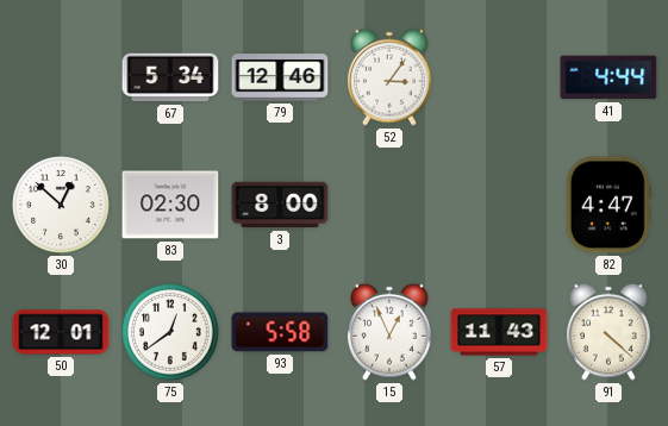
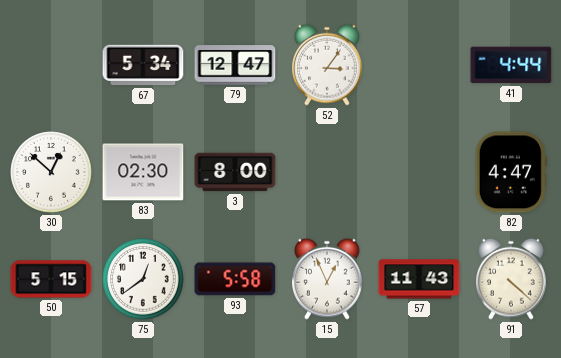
79: 12:46 -> 12:47 (235, 65)
50: 12:01 -> 5:15 (51, 279)
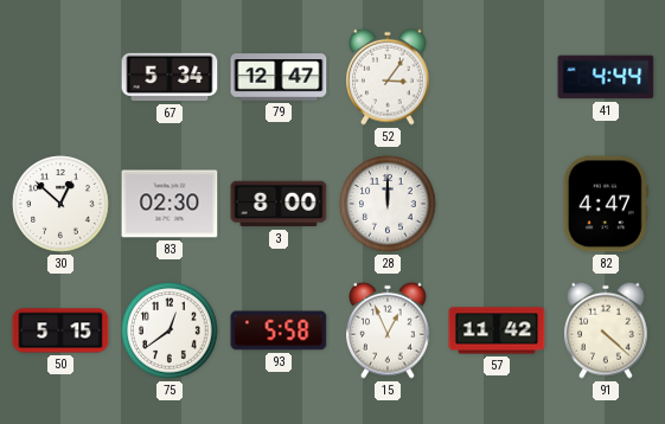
28: none -> 12:00 (388, 204)
57: 11:43 -> 11:42 (497, 330)
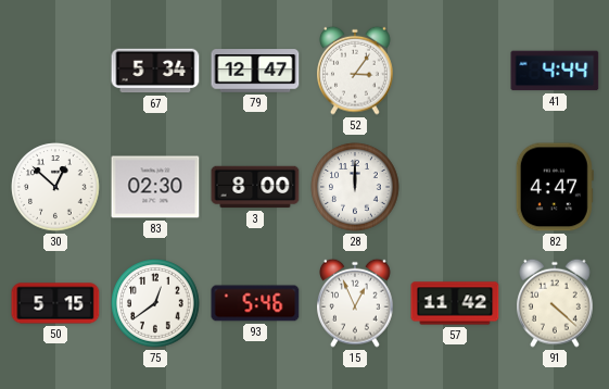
93: 5:58 -> 5:46 (255, 303)
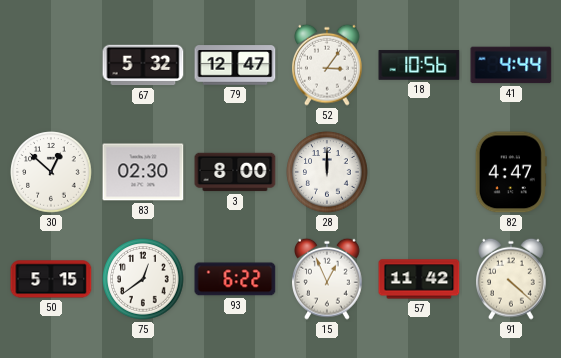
67: 5:34 -> 5:32 (143, 65)
18: none -> 10:56 (419, 65)
93: 5:46 -> 6:22 (235, 279)
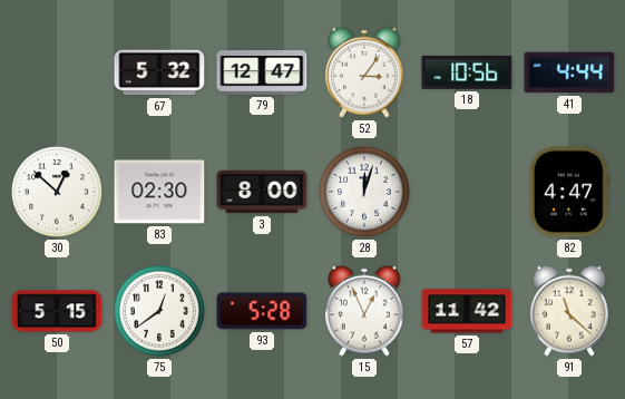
28: 12:00 -> 12:03 (364, 192)
93: 6:22 -> 5:28 (262, 311)
91: 4:22 -> 11:22 (570, 311)
